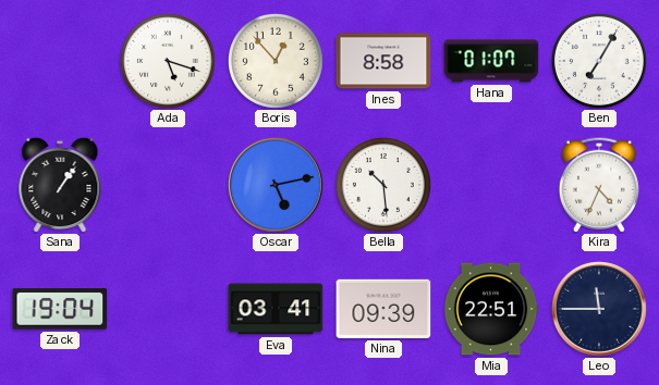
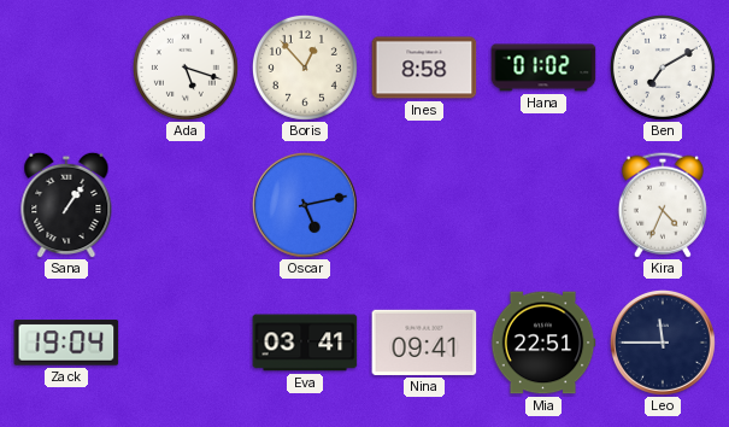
Hana: 01:07 -> 01:02 (543, 68)
Ben: 7:05 -> 7:10 (663, 68)
Bella: 10:29 -> none (383, 185)
Nina: 09:39 -> 09:41 (424, 343)
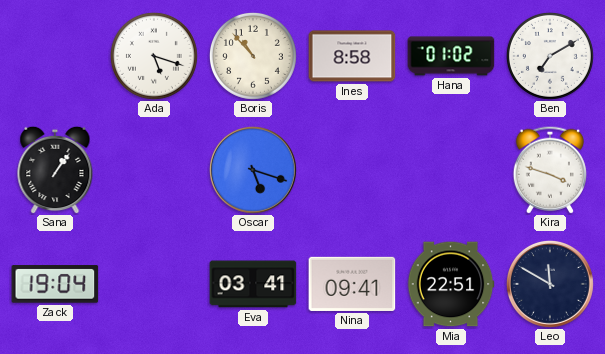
Boris: 12:53 -> 10:53 (253, 56)
Oscar: 5:13 -> 5:18 (253, 170)
Kira: 4:34 -> 3:48 (550, 170)
Leo: 11:45 -> 11:50 (550, 284)
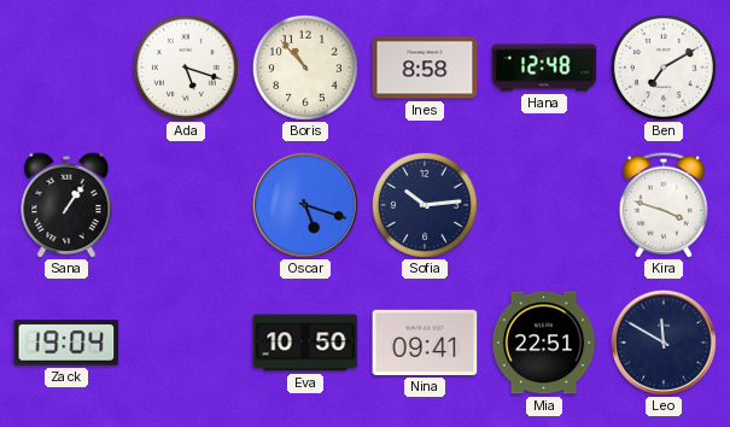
Hana: 01:02 -> 12:48 (544, 68)
Sofia: none -> 10:14 (425, 205)
Eva: 03:41 -> 10:50 (305, 343)
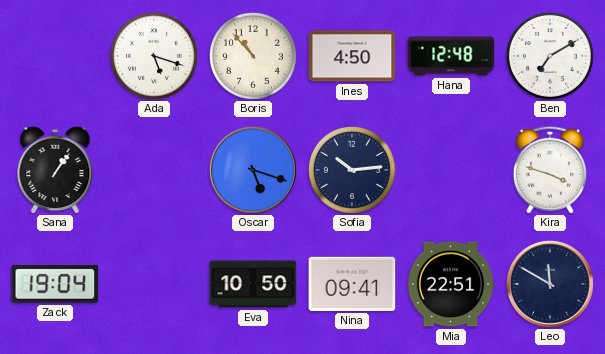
Ines: 8:58 -> 4:50 (352, 56)
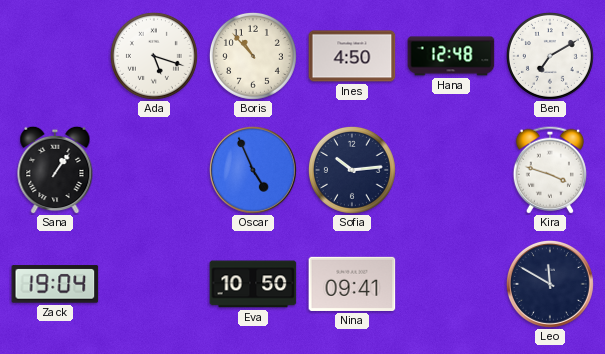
Oscar: 5:18 -> 4:56 (253, 170)
Mia: 22:51 -> none (451, 284)
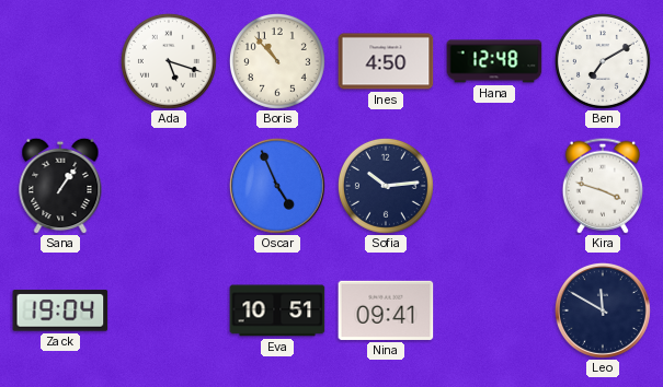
Eva: 10:50 -> 10:51 (277, 310)
